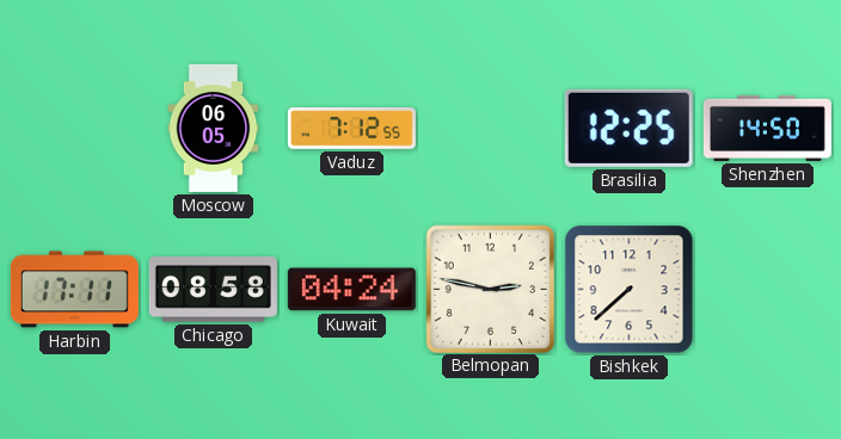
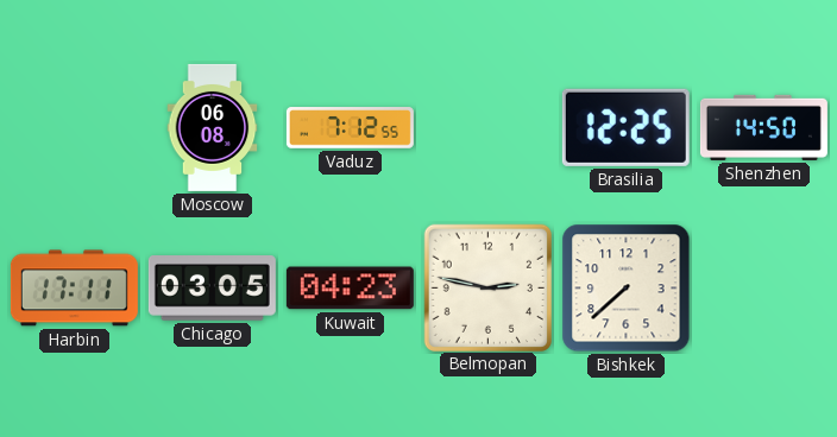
Moscow: 06:05 -> 06:08 (213, 127)
Chicago: 08:58 -> 03:05 (212, 289)
Kuwait: 04:24 -> 04:23 (350, 289)
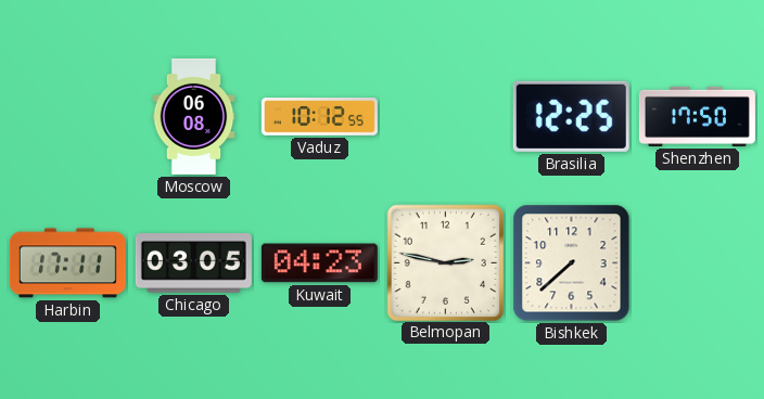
Vaduz: 7:12 -> 10:12 (319, 117)
Shenzhen: 14:50 -> 17:50 (697, 116)
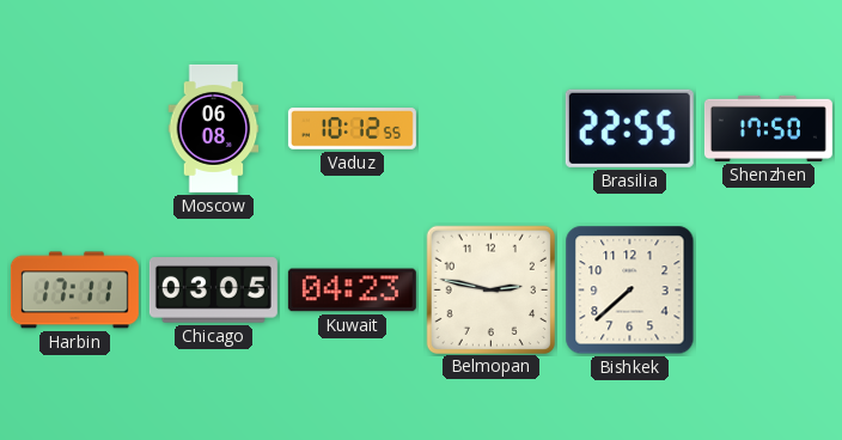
Brasilia: 12:25 -> 22:55 (629, 128)
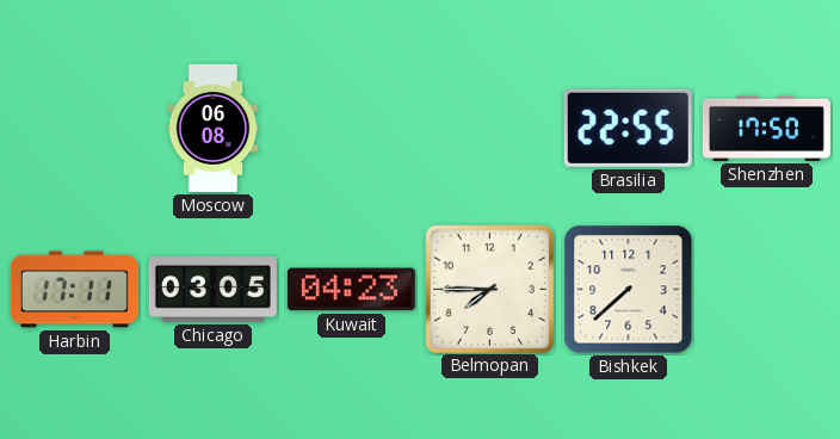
Vaduz: 10:12 -> none (352, 129)
Belmopan: 2:47 -> 7:45 (489, 289)
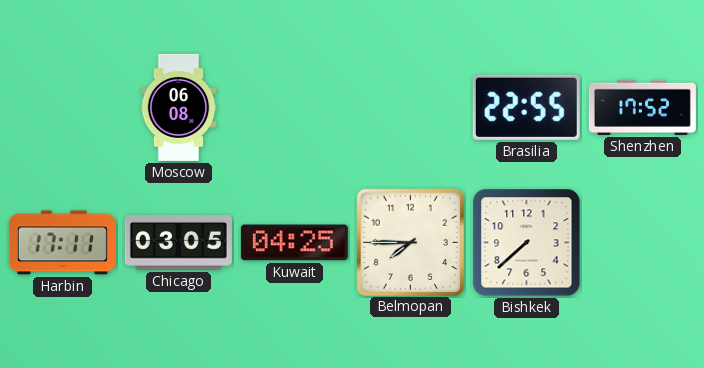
Shenzhen: 17:50 -> 17:52 (642, 107)
Kuwait: 04:23 -> 04:25 (294, 243)
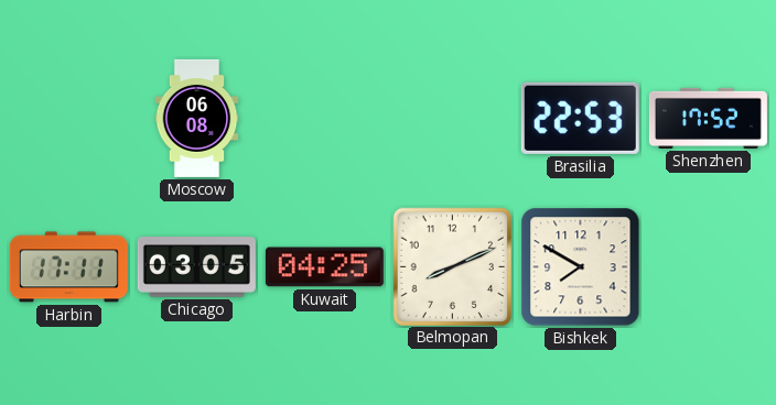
Brasilia: 22:55 -> 22:53 (580, 118)
Belmopan: 7:45 -> 8:11 (452, 266)
Bishkek: 7:38 -> 7:50 (581, 267)
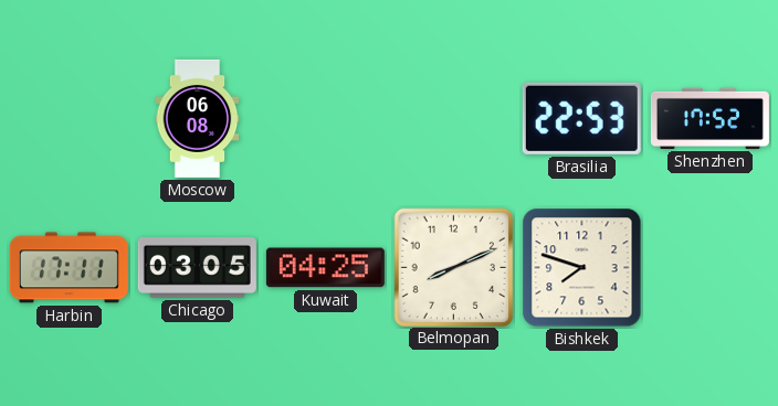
Bishkek: 7:50 -> 7:48 (582, 268)
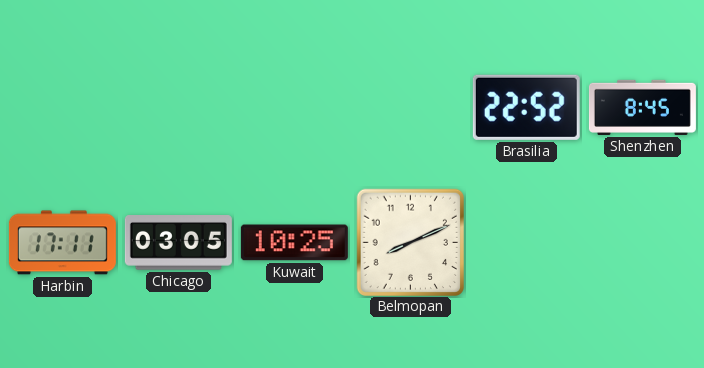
Moscow: 06:08 -> none (198, 118)
Brasilia: 22:53 -> 22:52 (526, 107)
Shenzhen: 17:52 -> 8:45 (642, 107)
Kuwait: 04:25 -> 10:25 (294, 243)
Bishkek: 7:48 -> none (582, 268)
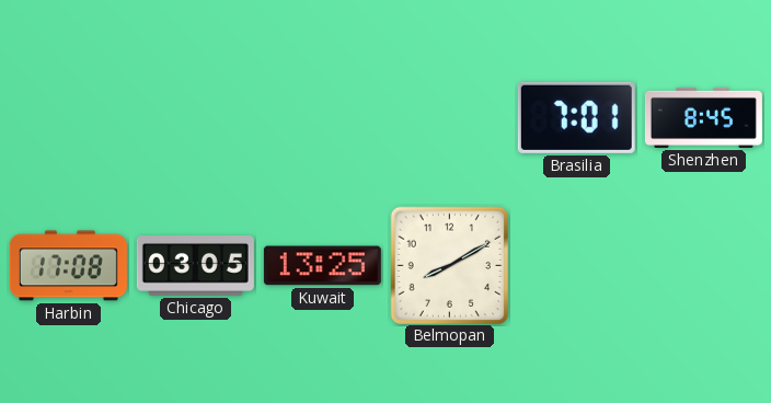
Brasilia: 22:52 -> 7:01 (576, 117)
Harbin: 17:11 -> 17:08 (68, 266)
Kuwait: 10:25 -> 13:25 (322, 266)
Belmopan: 8:11 -> 8:10 (449, 265)
